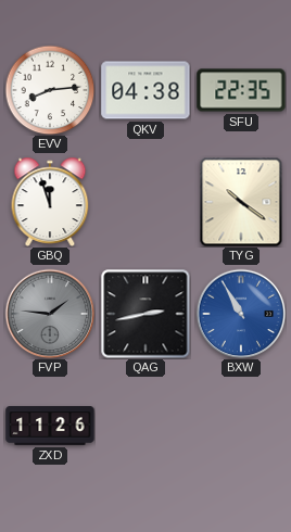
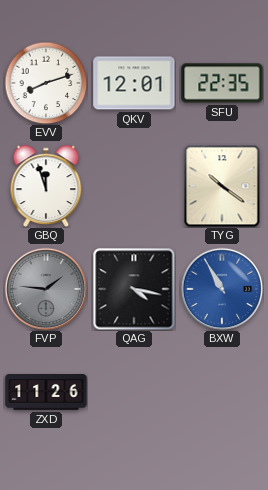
EVV: 8:14 -> 8:12 (46, 83)
QKV: 04:38 -> 12:01 (134, 83)
QAG: 2:43 -> 4:17 (134, 289)
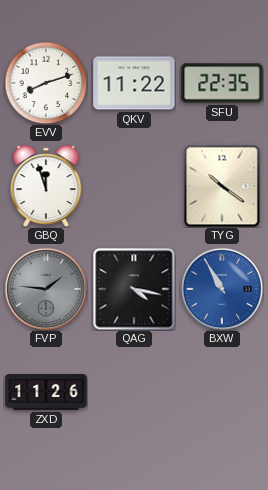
QKV: 12:01 -> 11:22 (134, 83)
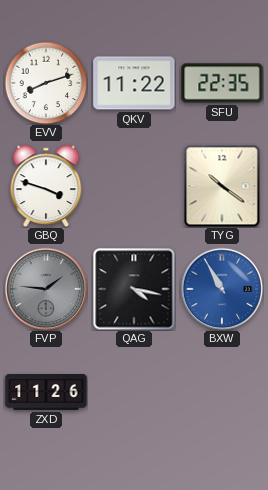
GBQ: 11:57 -> 3:48 (46, 185)
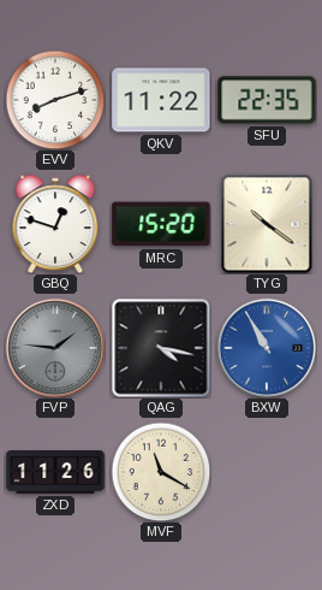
GBQ: 3:48 -> 12:48 (55, 223)
MRC: none -> 15:20 (161, 224)
MVF: none -> 11:20 (161, 472)
